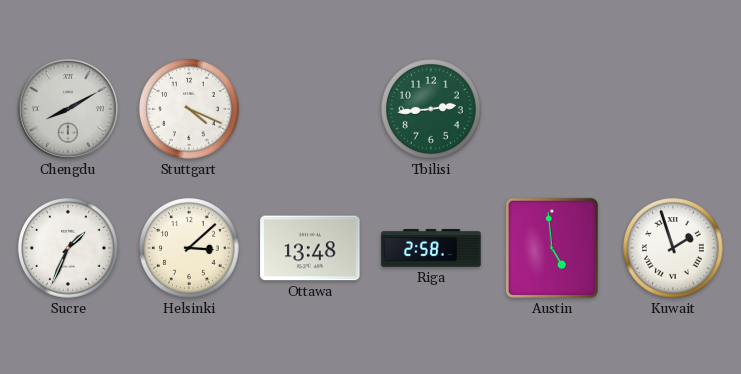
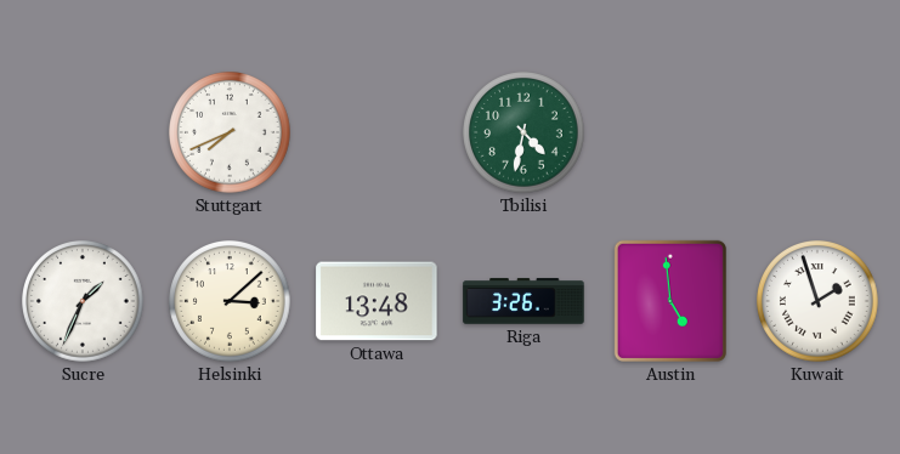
Chengdu: 8:10 -> none (68, 109)
Stuttgart: 4:19 -> 7:41 (231, 134)
Tbilisi: 2:44 -> 4:32 (525, 134)
Riga: 2:58 -> 3:26 (523, 301)
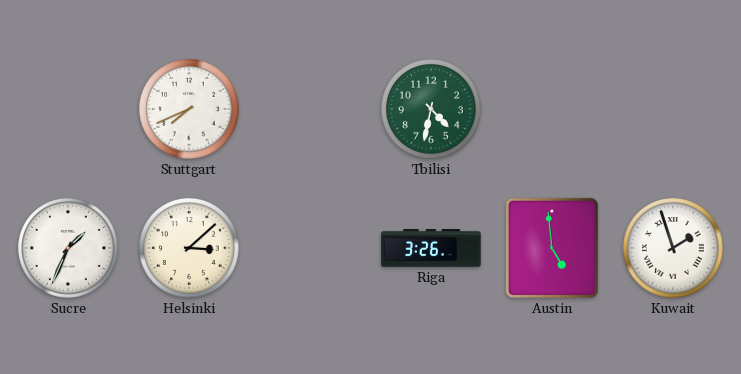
Ottawa: 13:48 -> none (377, 301)
